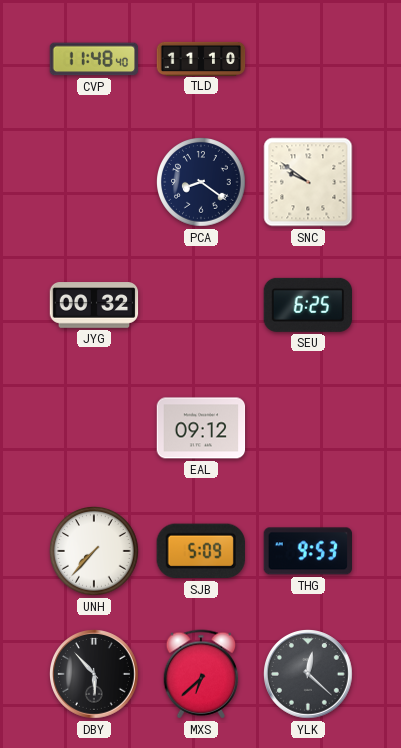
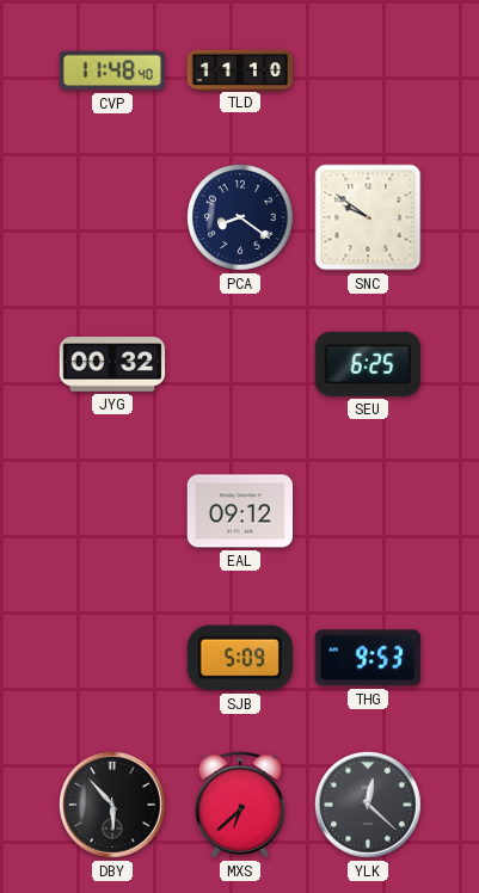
UNH: 7:37 -> none (95, 552)
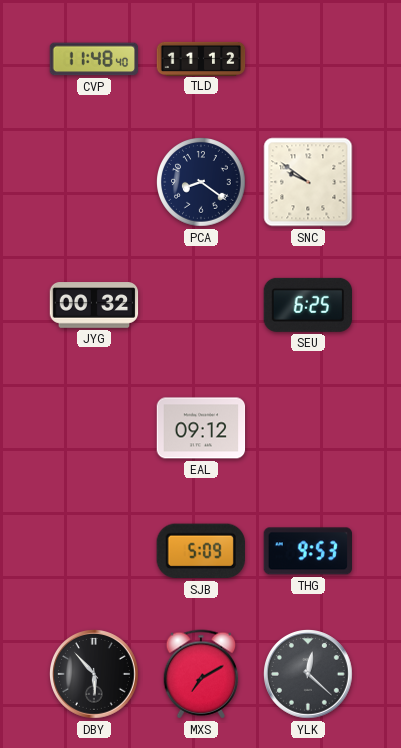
TLD: 11:10 -> 11:12 (201, 58)
MXS: 6:38 -> 7:10 (201, 674)
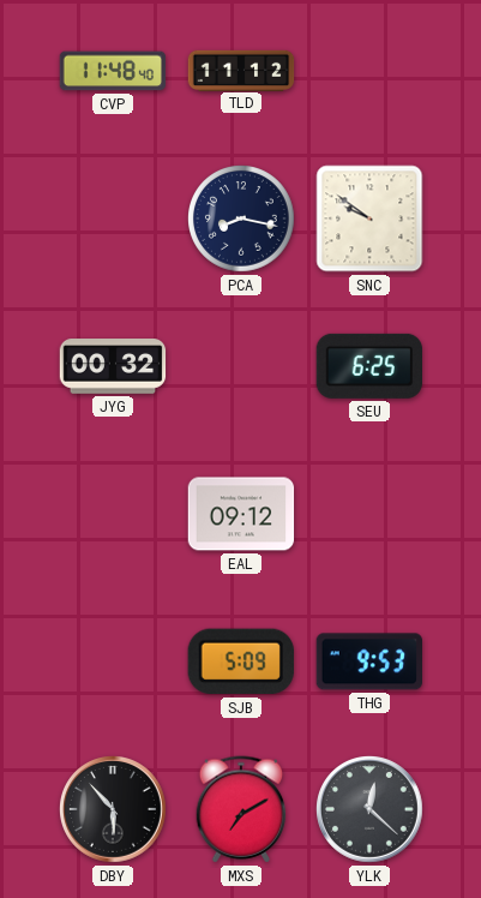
PCA: 8:21 -> 8:17 (242, 220)
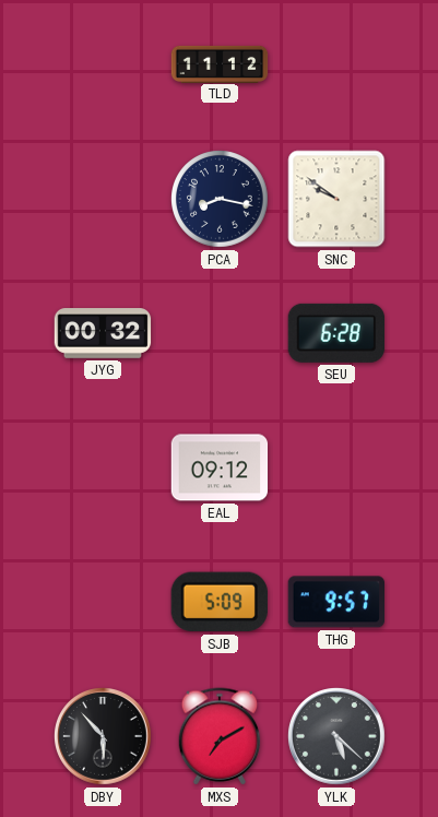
CVP: 11:48 -> none (113, 71)
SEU: 6:25 -> 6:28 (335, 333)
THG: 9:53 -> 9:57 (335, 602)
YLK: 12:22 -> 5:22 (336, 736)
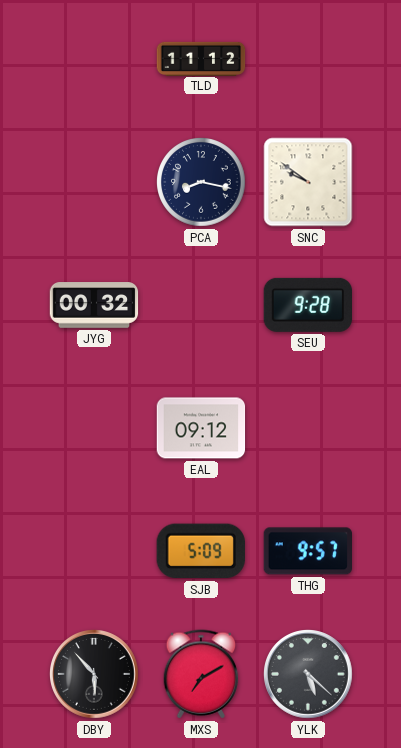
SEU: 6:28 -> 9:28 (307, 305)
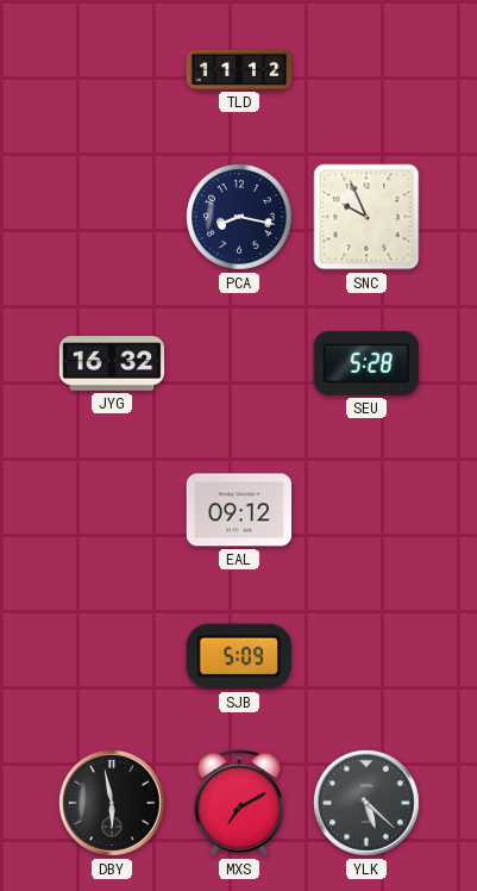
SNC: 9:51 -> 9:56 (366, 217)
JYG: 00:32 -> 16:32 (112, 363)
SEU: 9:28 -> 5:28 (365, 363)
THG: 9:57 -> none (307, 551)
DBY: 5:53 -> 5:58 (112, 803)
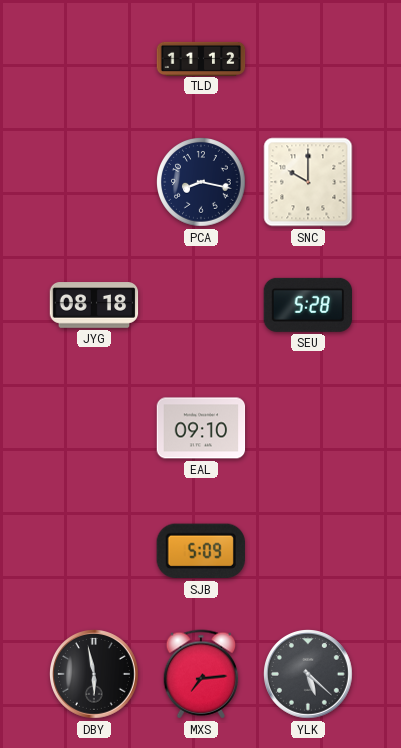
SNC: 9:56 -> 10:00 (308, 182)
JYG: 16:32 -> 08:18 (94, 305)
EAL: 09:12 -> 09:10 (201, 428)
MXS: 7:10 -> 7:14 (201, 674)
